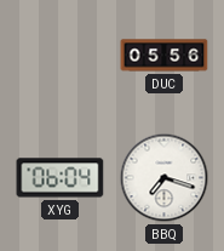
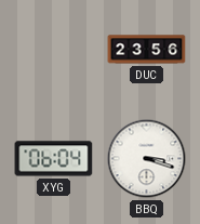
DUC: 05:56 -> 23:56 (147, 50)
BBQ: 7:18 -> 3:18 (147, 159)
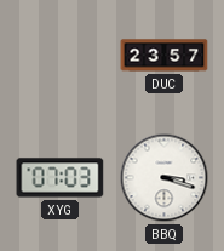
DUC: 23:56 -> 23:57 (165, 56)
XYG: 06:04 -> 07:03 (61, 178)
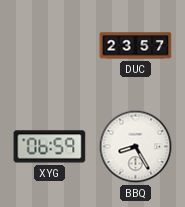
XYG: 07:03 -> 06:59 (50, 147)
BBQ: 3:18 -> 8:25 (136, 147)
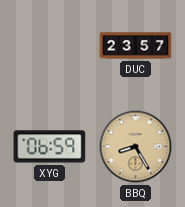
BBQ dial: white -> champagne (136, 147)
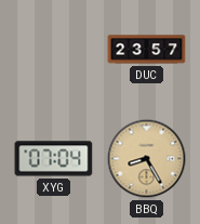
XYG: 06:59 -> 07:04 (54, 159)
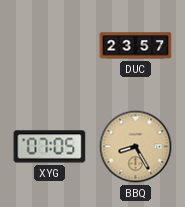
XYG: 07:04 -> 07:05 (50, 147)
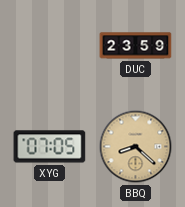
DUC: 23:57 -> 23:59 (136, 46)
BBQ: 8:25 -> 8:22 (136, 147)
